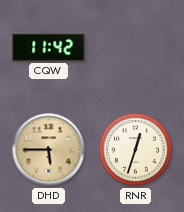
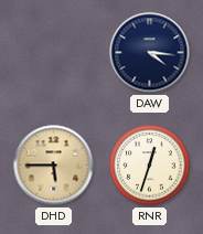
CQW: 11:42 -> none (49, 47)
DAW: none -> 4:16 (150, 53)
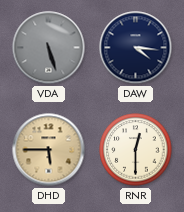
VDA: none -> 5:27 (49, 48)
RNR: 12:33 -> 12:30 (136, 150)
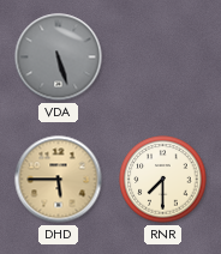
DAW: 4:16 -> none (136, 48)
RNR: 12:30 -> 7:30 (163, 180)
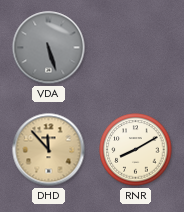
DHD: 5:45 -> 11:53 (49, 150)
RNR: 7:30 -> 8:10 (136, 150)
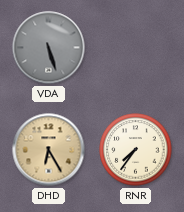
DHD: 11:53 -> 6:25 (49, 150)
RNR: 8:10 -> 7:36 (136, 150)
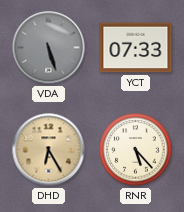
YCT: none -> 07:33 (136, 48)
RNR: 7:36 -> 5:23 (136, 150)
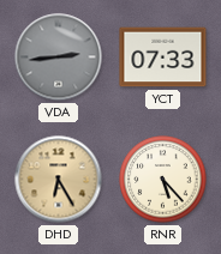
VDA: 5:27 -> 2:44 (59, 58)
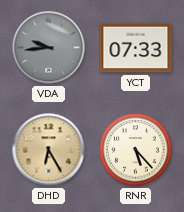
VDA: 2:44 -> 9:44 (49, 48)
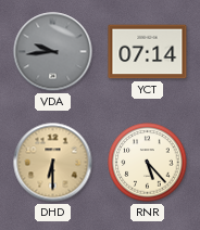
YCT: 07:33 -> 07:14 (148, 52)
DHD: 6:25 -> 6:30 (53, 163)
